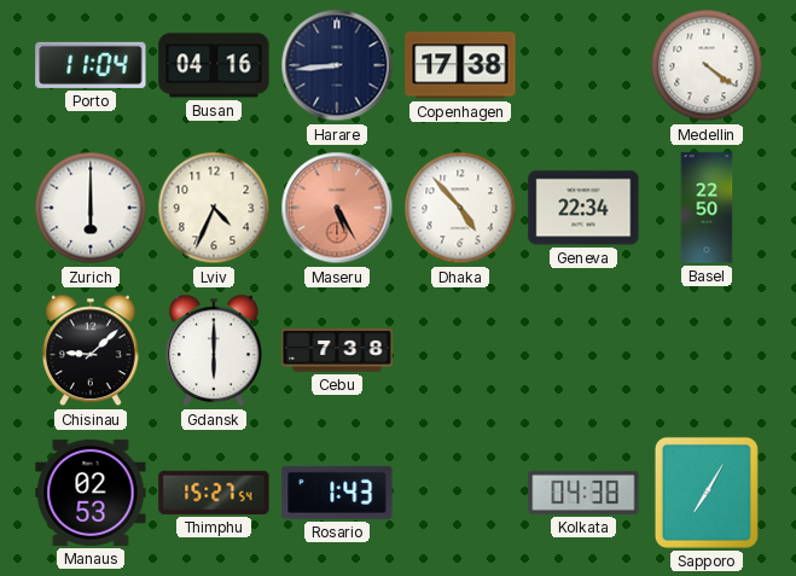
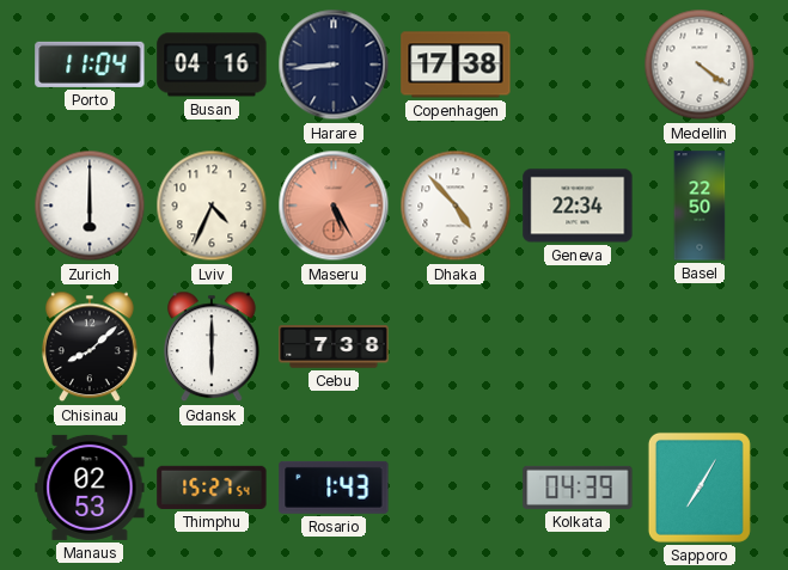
Chisinau: 9:08 -> 8:08 (91, 347)
Kolkata: 04:38 -> 04:39 (578, 488)
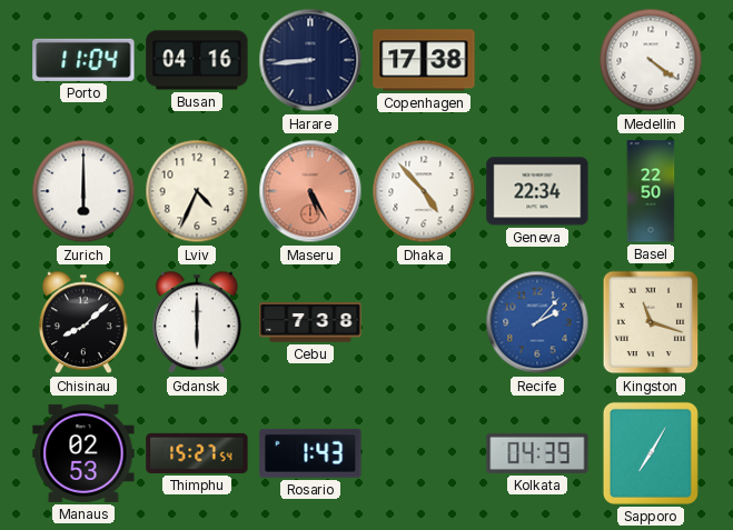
Recife: none -> 2:07 (537, 322)
Kingston: none -> 11:18 (651, 322)
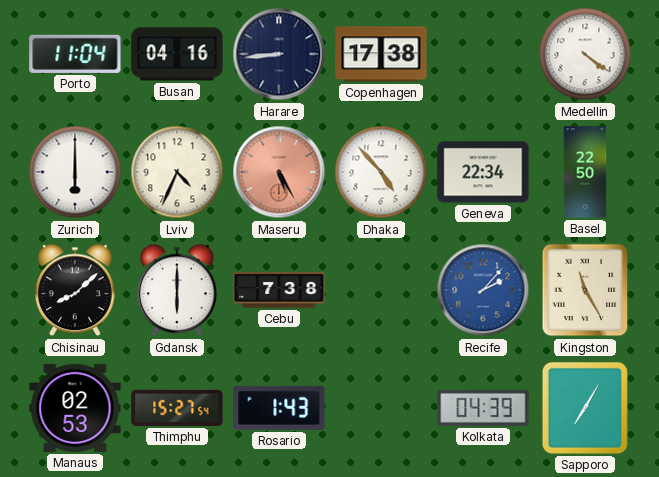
Kingston: 11:18 -> 11:25 (585, 290)
